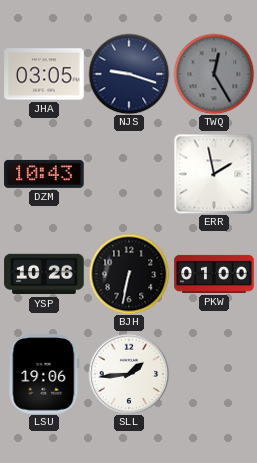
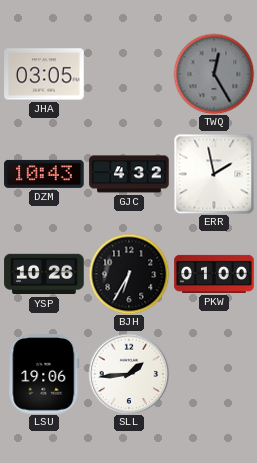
NJS: 9:18 -> none (129, 74)
GJC: none -> 4:32 (129, 174)
BJH: 6:32 -> 6:35 (129, 274)
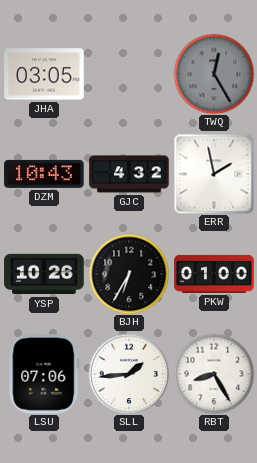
LSU: 19:06 -> 07:06 (44, 374)
RBT: none -> 8:25 (214, 374)
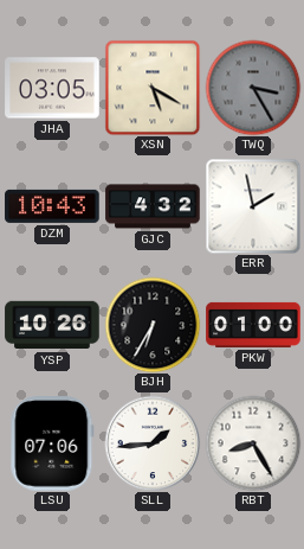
XSN: none -> 5:20 (153, 88)
TWQ: 12:25 -> 3:25 (253, 88)
